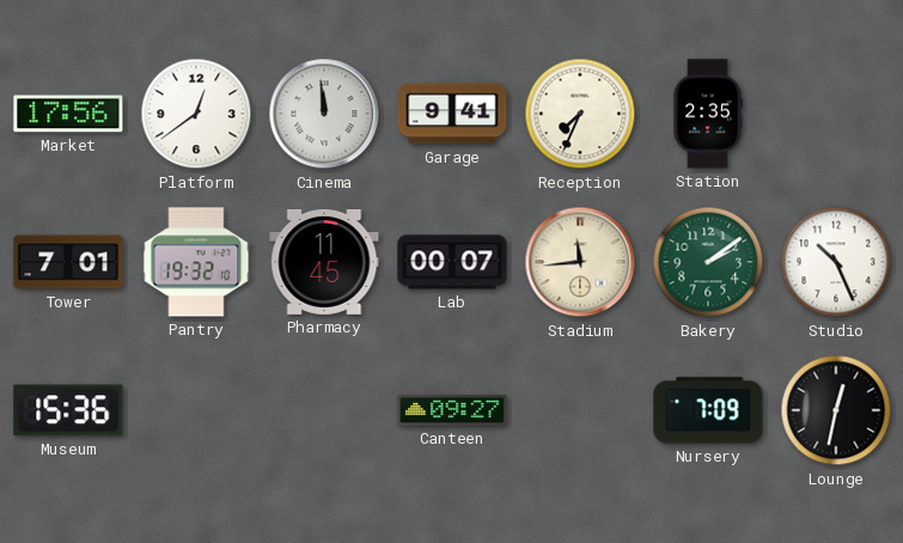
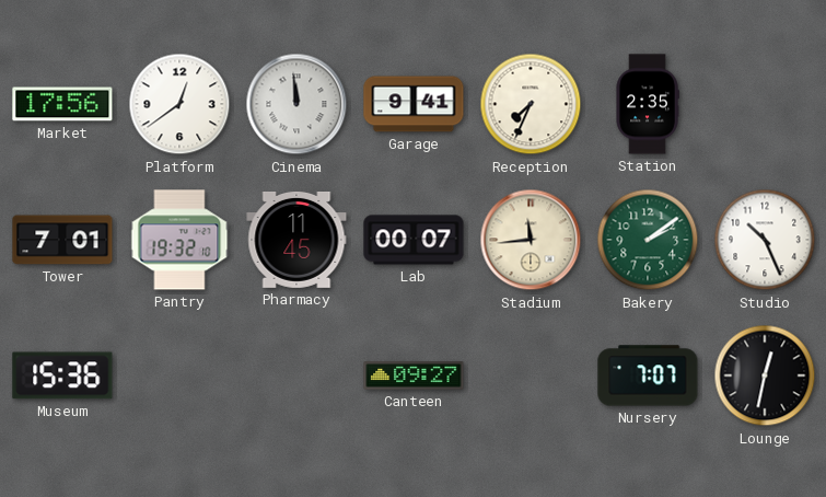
Nursery: 7:09 -> 7:07 (648, 375)
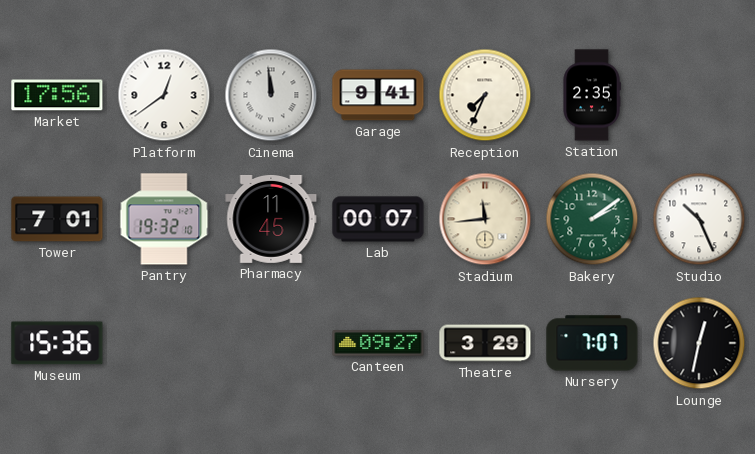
Theatre: none -> 3:29 (485, 343)
